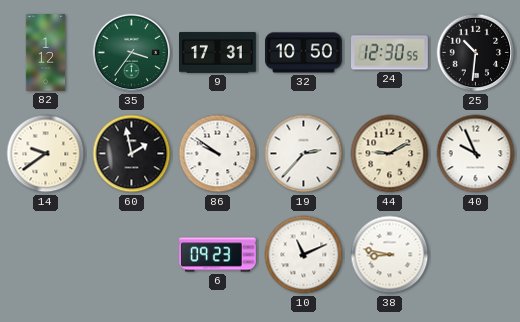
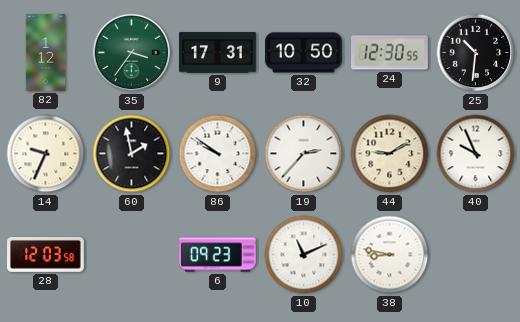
14: 9:39 -> 9:34 (46, 154)
28: none -> 12:03 (46, 255)
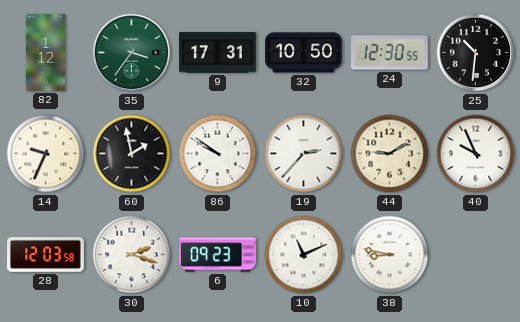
30: none -> 2:18 (132, 255)
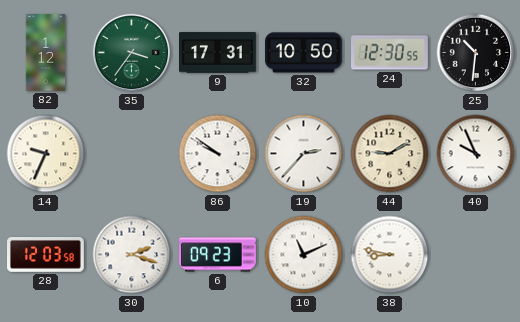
60: 1:58 -> none (132, 154)
